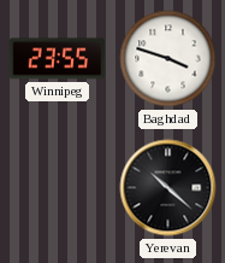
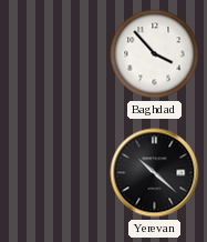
Winnipeg: 23:55 -> none (58, 59)
Baghdad: 3:48 -> 3:53 (155, 54)
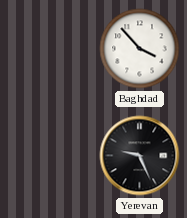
Yerevan: 10:22 -> 9:26 (140, 156)
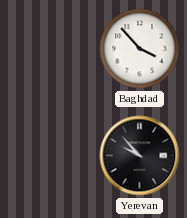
Yerevan: 9:26 -> 9:53 (140, 156)
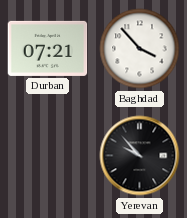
Durban: none -> 07:21 (48, 48)
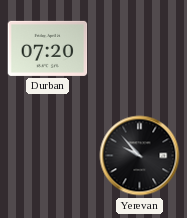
Durban: 07:21 -> 07:20 (48, 48)
Baghdad: 3:53 -> none (140, 49)
